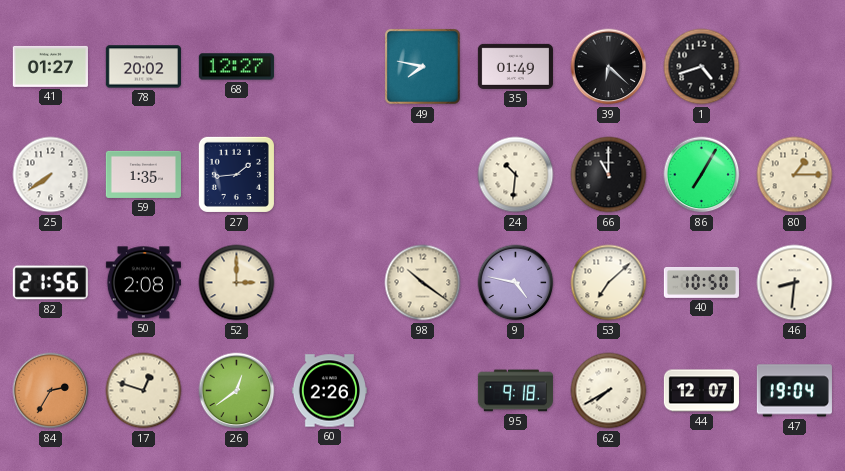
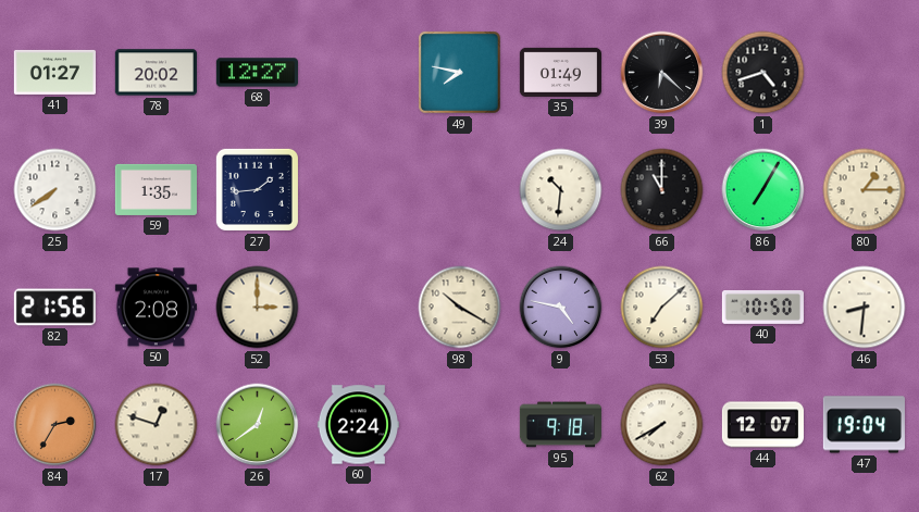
98: 10:21 -> 10:20 (460, 308)
60: 2:26 -> 2:24 (358, 425)
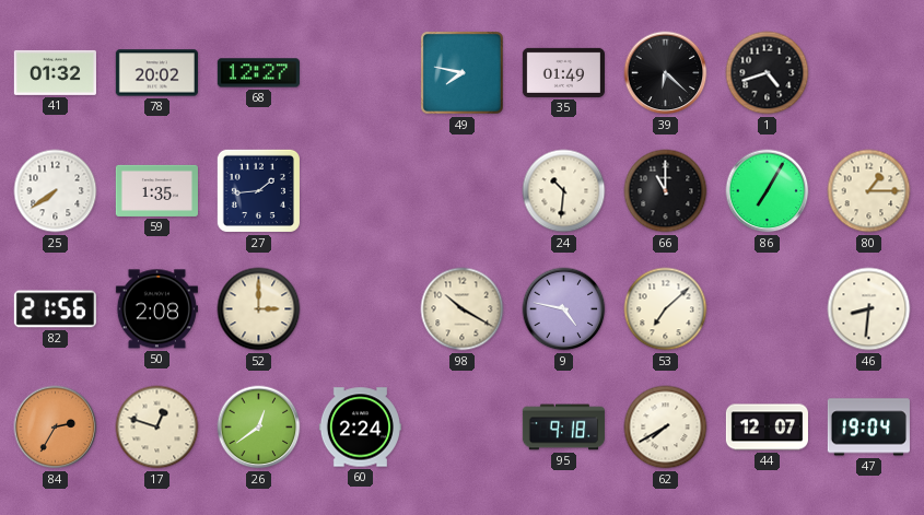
41: 01:27 -> 01:32 (55, 72)
40: 10:50 -> none (762, 307)
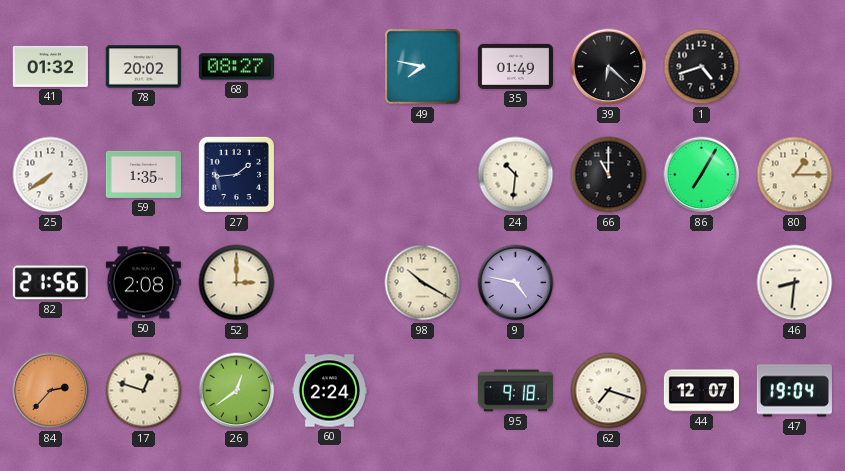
68: 12:27 -> 08:27 (236, 67)
53: 7:08 -> none (666, 309)
84: 2:35 -> 2:37 (51, 391)
62: 7:40 -> 7:18 (609, 391)
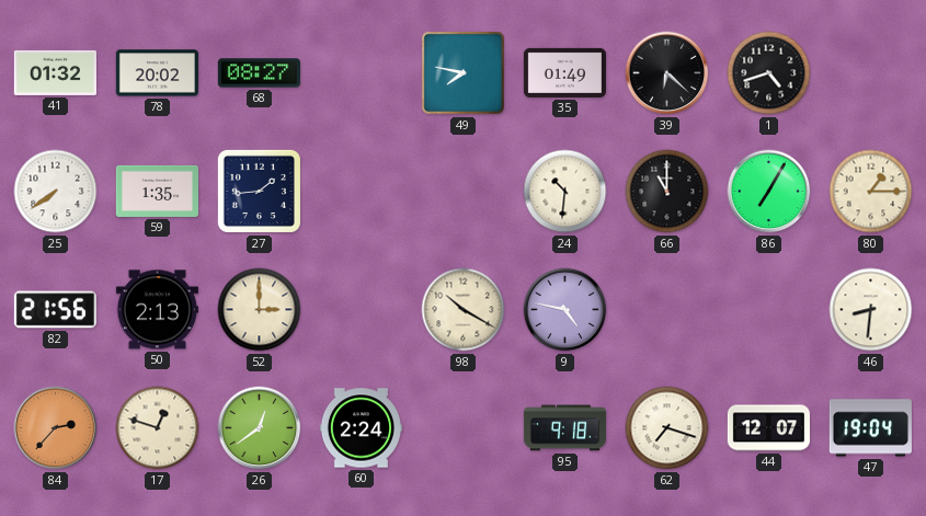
50: 2:08 -> 2:13 (157, 310)
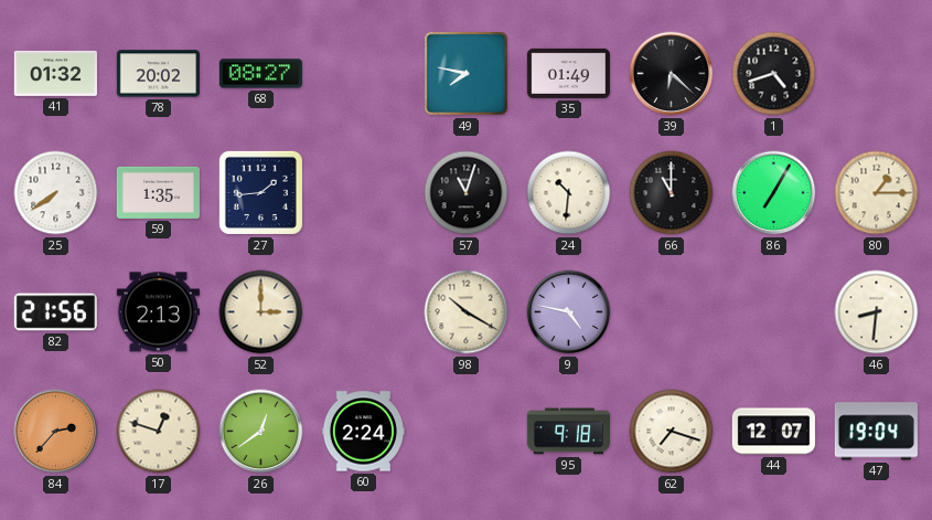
57: none -> 11:03 (467, 193)
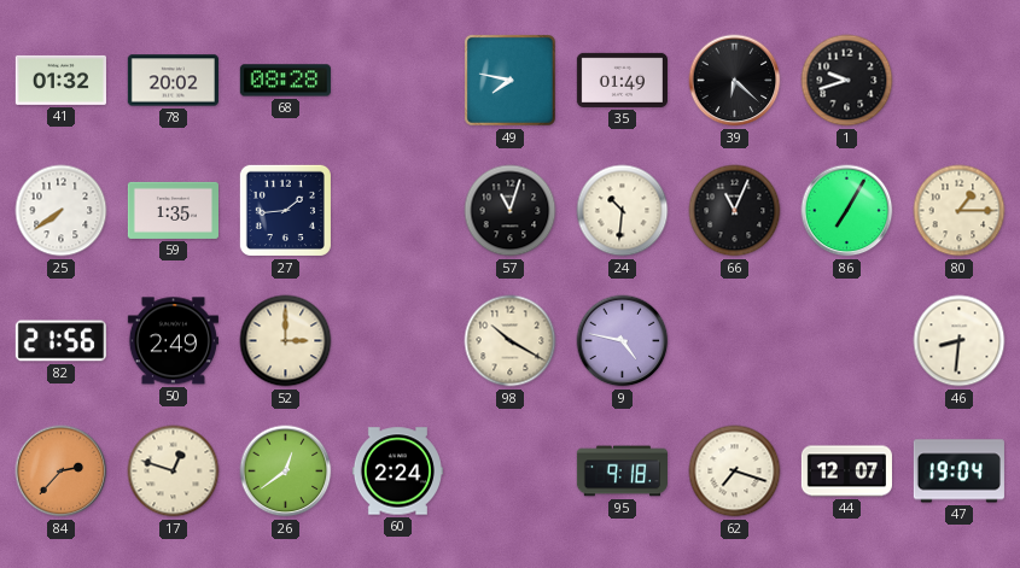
68: 08:27 -> 08:28 (285, 81)
1: 4:42 -> 9:42 (847, 81)
66: 11:00 -> 11:04 (735, 211)
50: 2:13 -> 2:49 (173, 341)
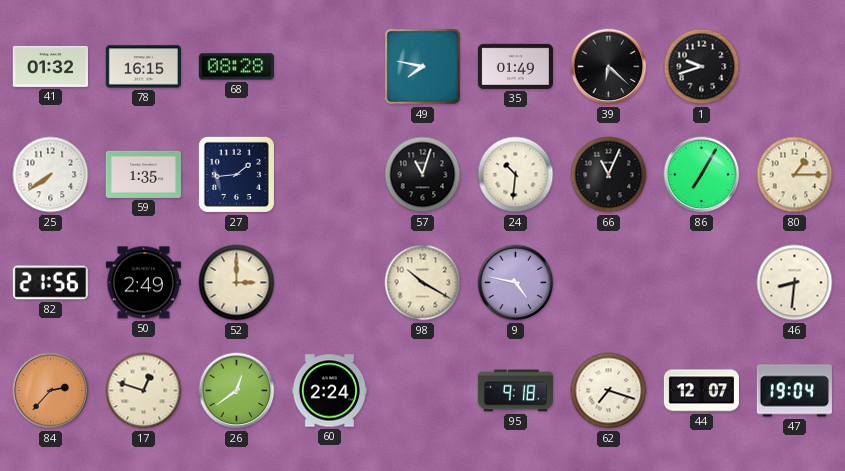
78: 20:02 -> 16:15 (143, 67)
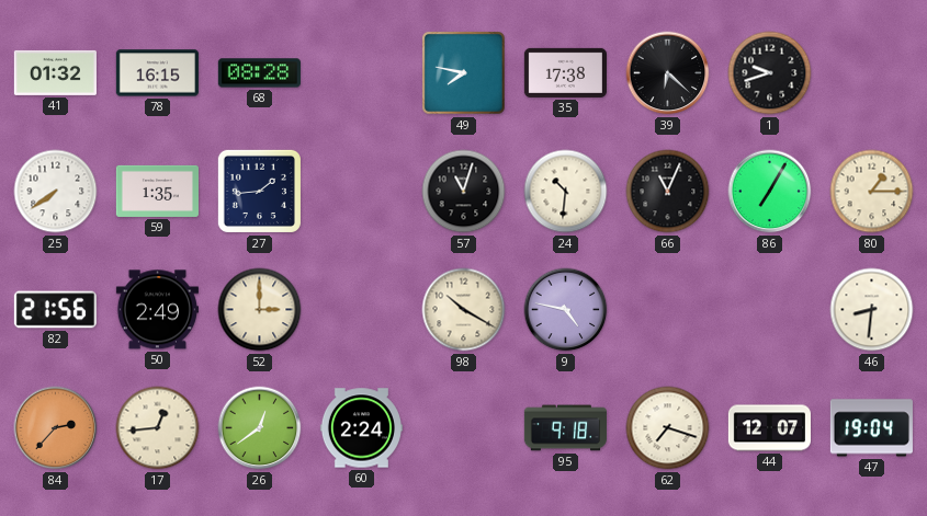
35: 01:49 -> 17:38 (565, 72)
17: 12:48 -> 12:44 (158, 428)
